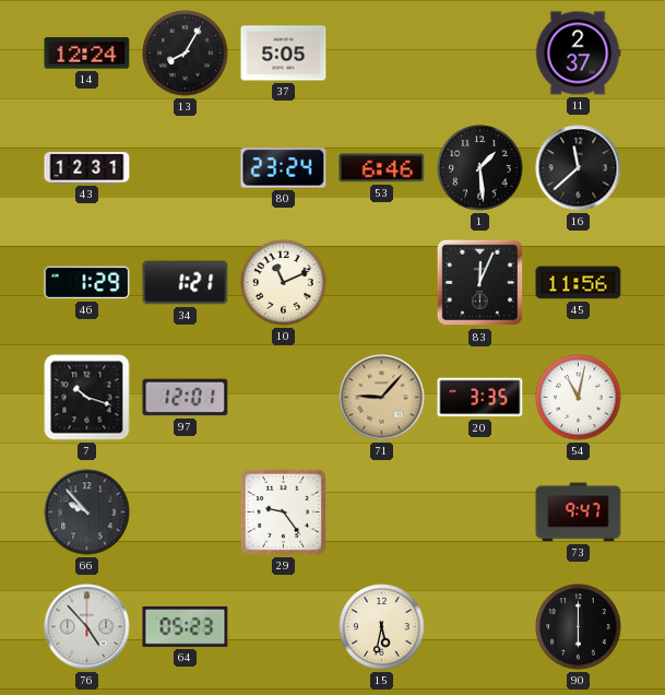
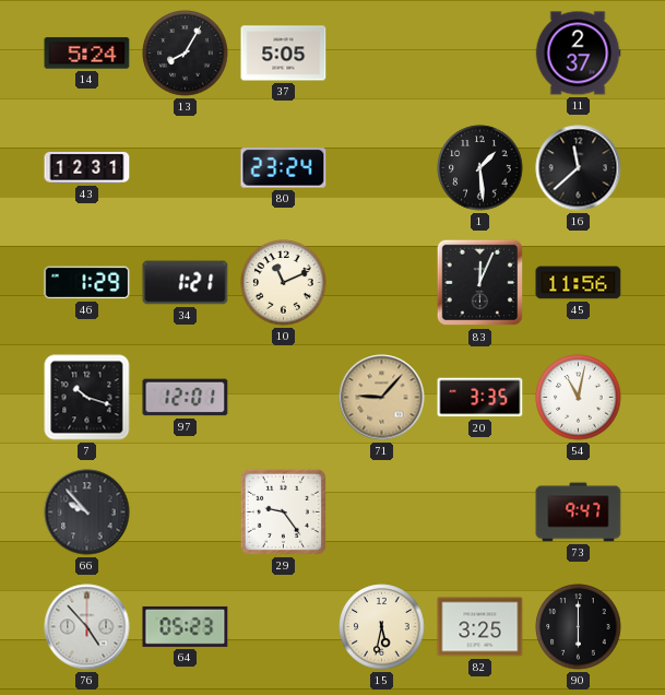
14: 12:24 -> 5:24 (87, 54)
53: 6:46 -> none (382, 168)
82: none -> 3:25 (480, 627)
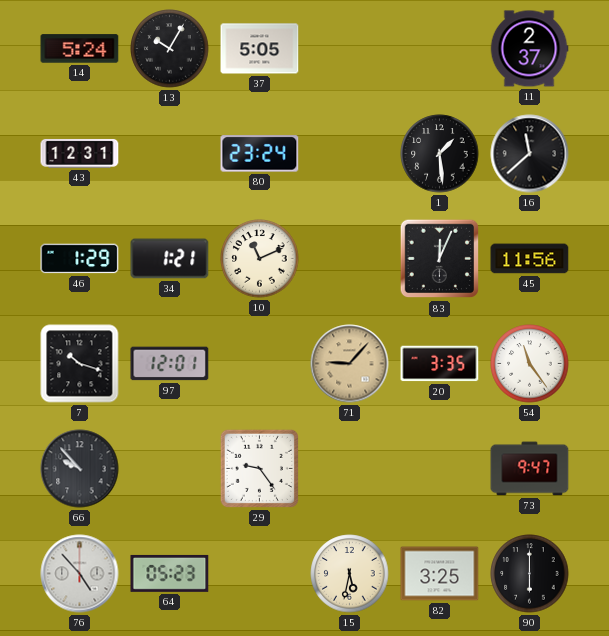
13: 8:05 -> 10:05 (170, 49)
54: 11:02 -> 11:24 (530, 364)
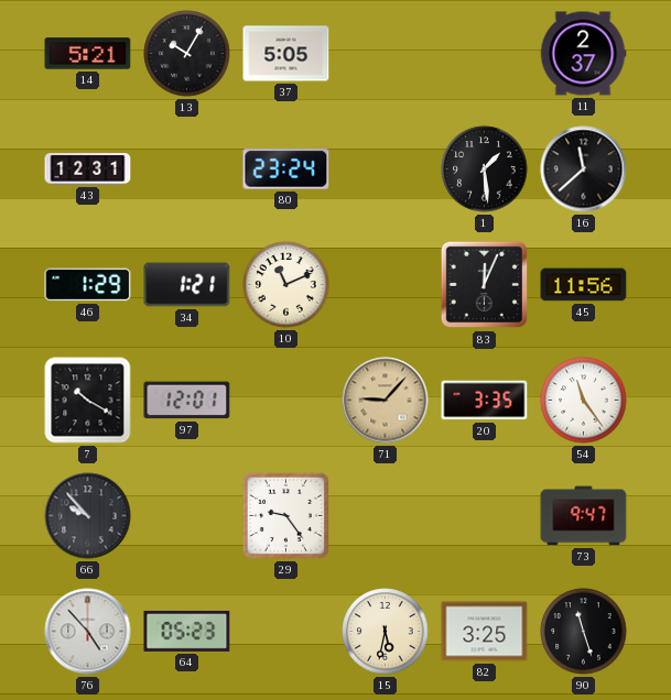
14: 5:24 -> 5:21 (88, 54)
7: 10:18 -> 10:20 (88, 401)
90: 6:00 -> 11:27 (584, 632)
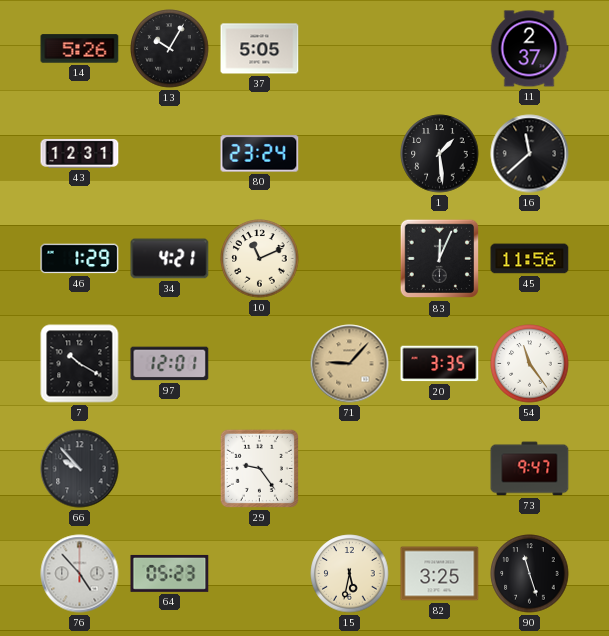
14: 5:21 -> 5:26 (80, 49)
34: 1:21 -> 4:21 (170, 259)
